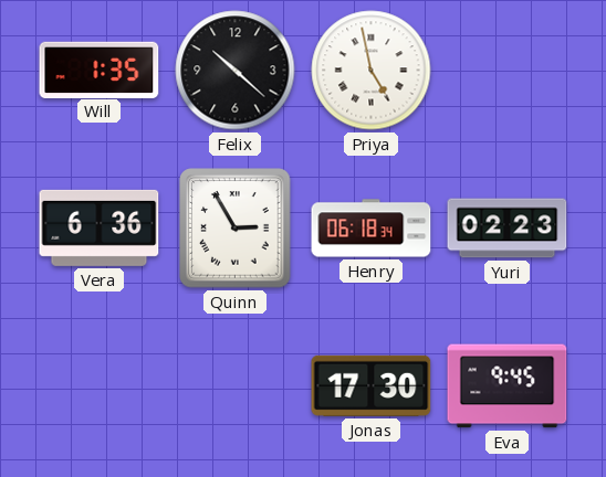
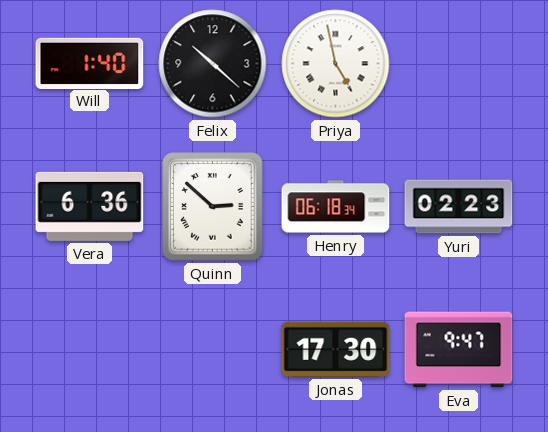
Will: 1:35 -> 1:40 (90, 63)
Quinn: 2:55 -> 2:52 (213, 207)
Eva: 9:45 -> 9:47 (459, 350)
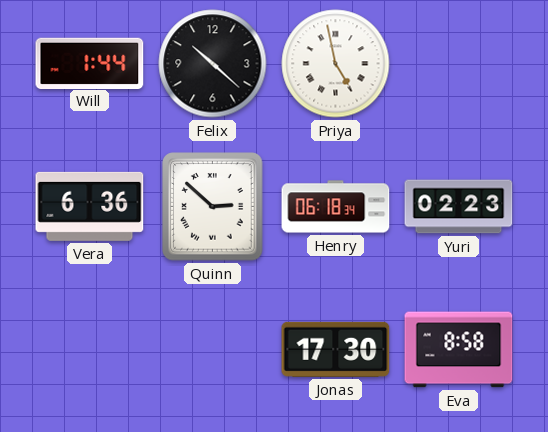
Will: 1:40 -> 1:44 (90, 63)
Eva: 9:47 -> 8:58 (459, 350)
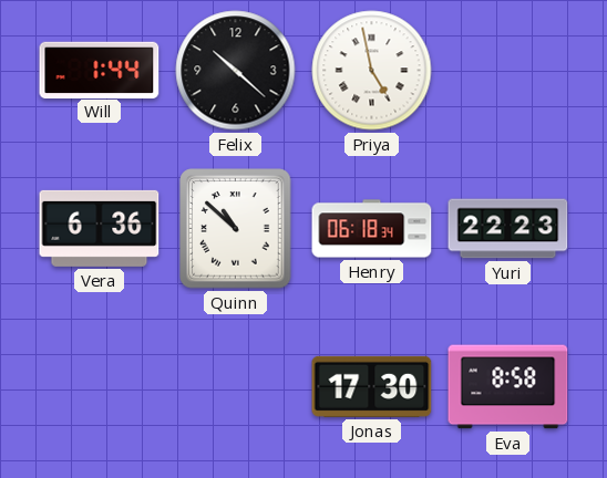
Quinn: 2:52 -> 10:52 (236, 229)
Yuri: 02:23 -> 22:23 (508, 229)
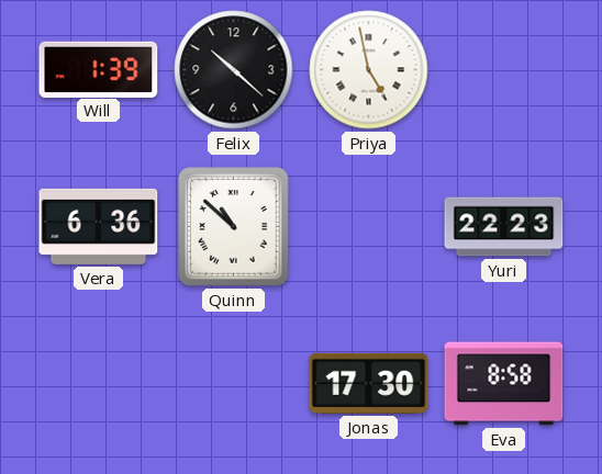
Will: 1:44 -> 1:39 (99, 69)
Henry: 06:18 -> none (372, 229)
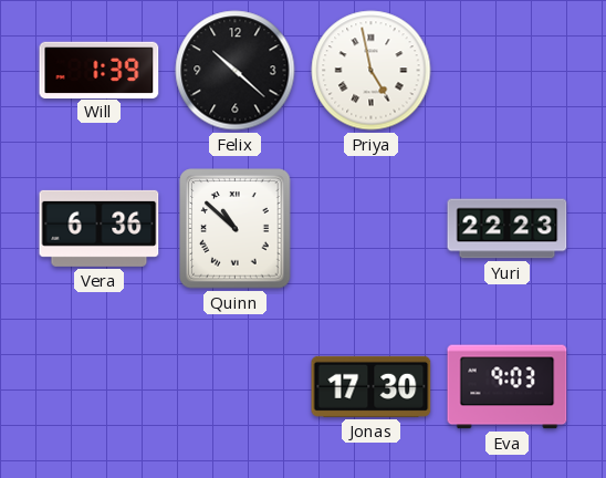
Eva: 8:58 -> 9:03 (508, 387)
